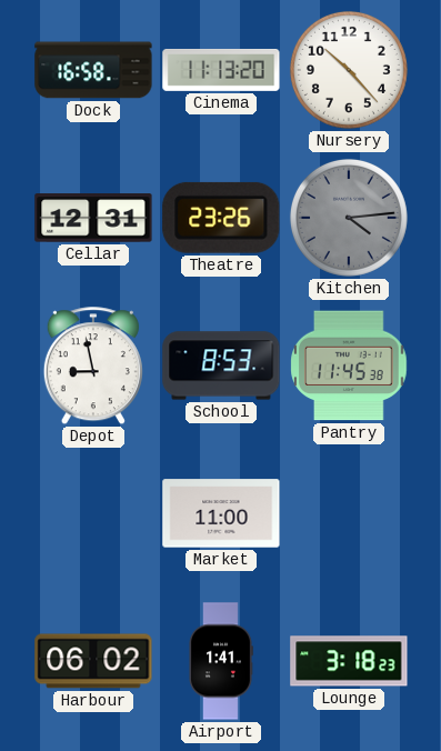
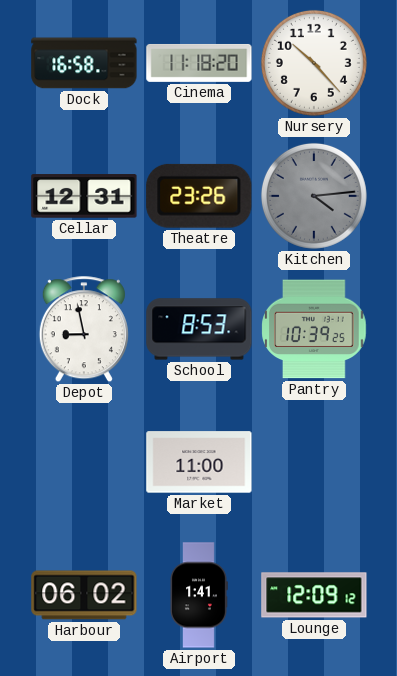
Cinema: 11:13 -> 11:18 (199, 63)
Pantry: 11:45 -> 10:39 (314, 329)
Lounge: 3:18 -> 12:09 (314, 595)
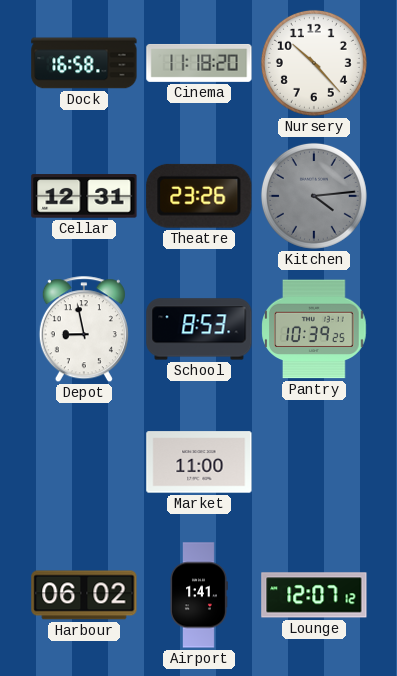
Lounge: 12:09 -> 12:07 (314, 595)
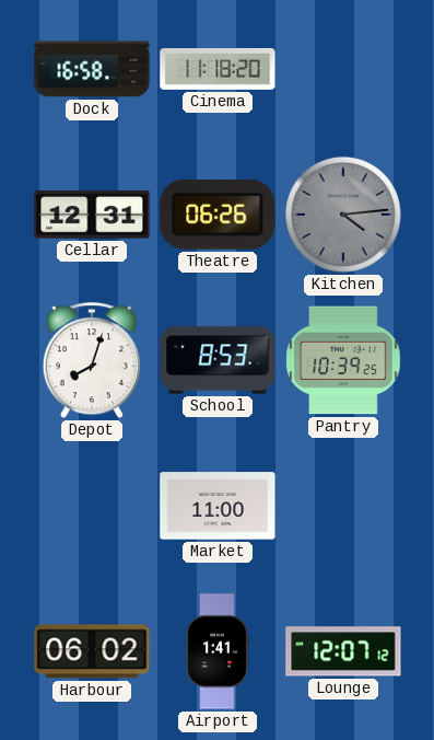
Nursery: 10:23 -> none (314, 63)
Theatre: 23:26 -> 06:26 (218, 215)
Depot: 8:58 -> 8:03 (92, 361)
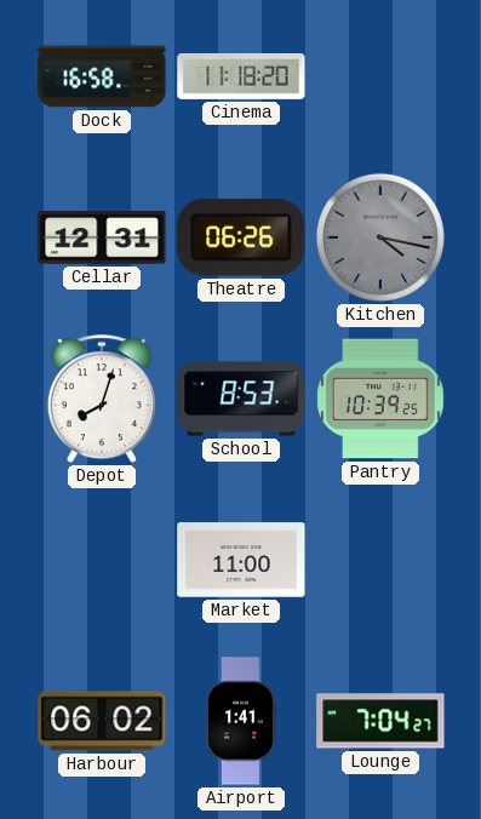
Kitchen: 4:14 -> 4:17 (380, 237)
Lounge: 12:07 -> 7:04 (380, 721)
